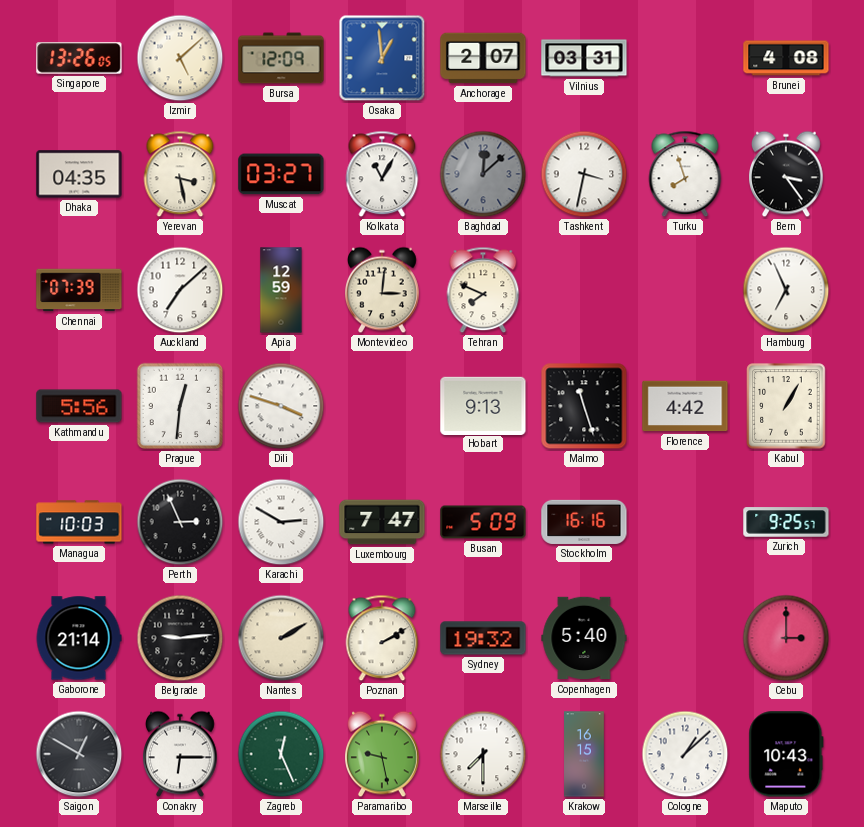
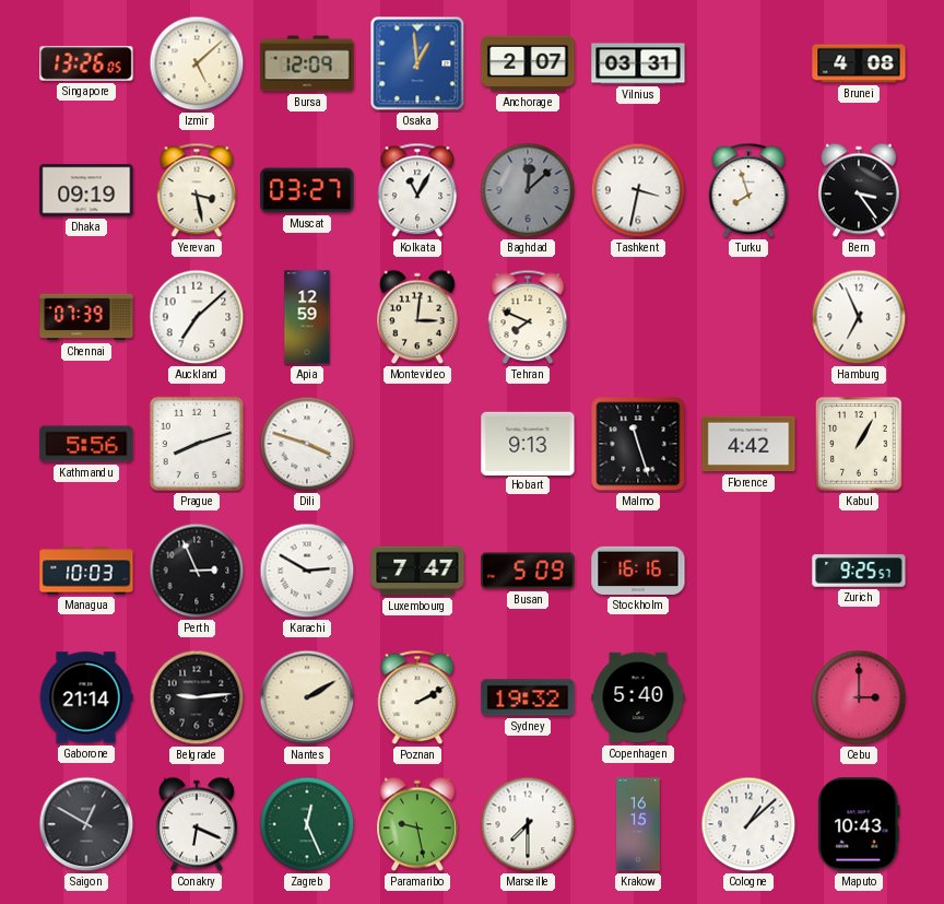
Dhaka: 04:35 -> 09:19 (86, 190)
Prague: 12:31 -> 8:12 (197, 444)
Conakry: 6:15 -> 6:19 (198, 824)
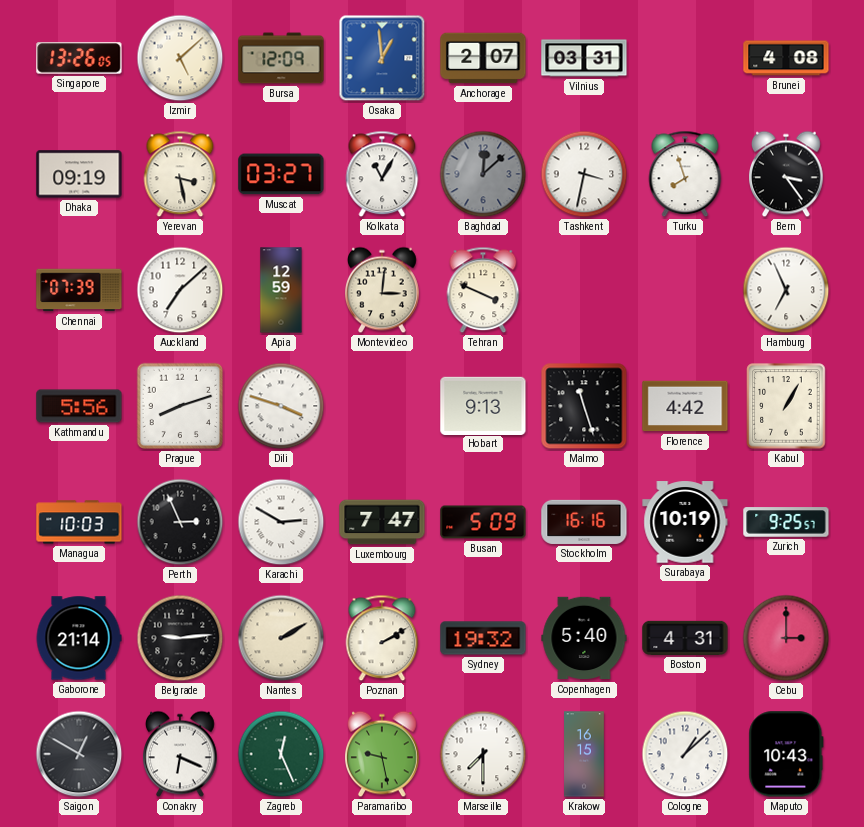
Tehran: 7:49 -> 3:49 (483, 290)
Surabaya: none -> 10:19 (685, 522)
Boston: none -> 4:31 (685, 638)
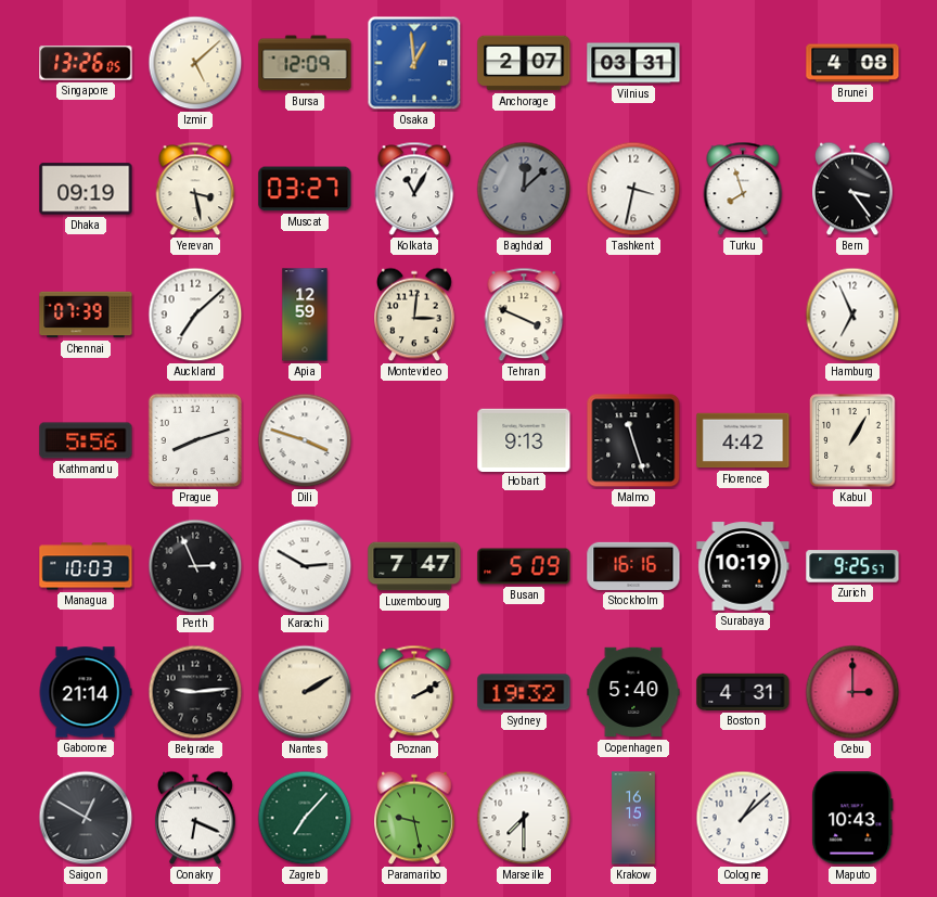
Zagreb: 12:26 -> 7:07 (305, 818)
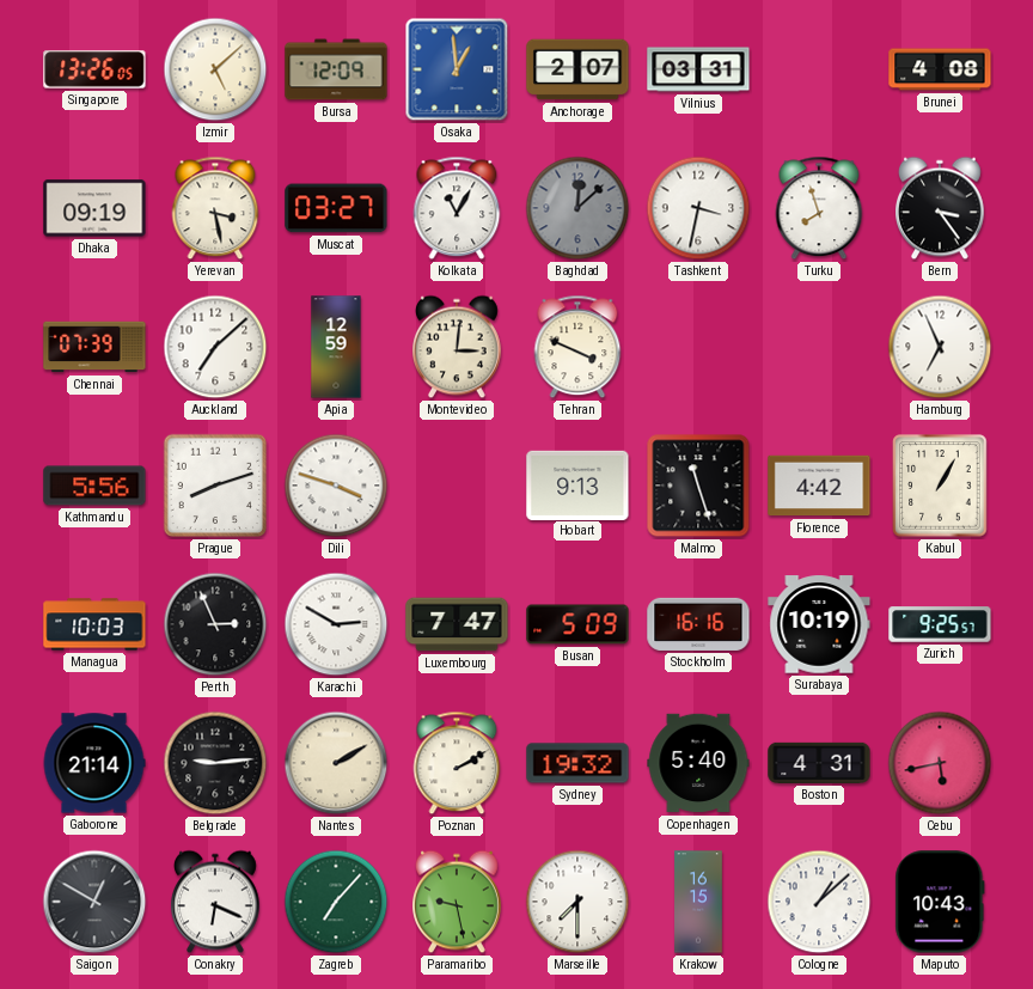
Cebu: 3:00 -> 5:43 (940, 763)
